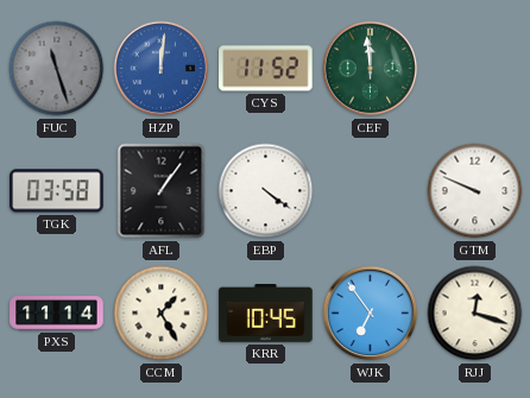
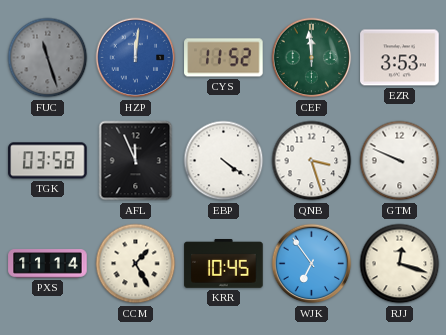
EZR: none -> 3:53 (400, 58)
AFL: 1:06 -> 11:56 (136, 161)
QNB: none -> 3:27 (312, 161)
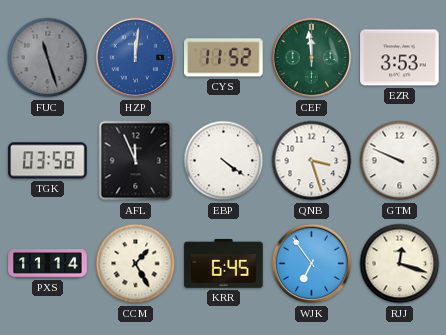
KRR: 10:45 -> 6:45 (224, 264)
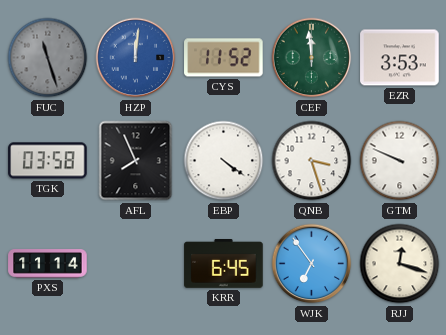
AFL: 11:56 -> 7:56 (136, 161)
CCM: 1:25 -> none (136, 264)
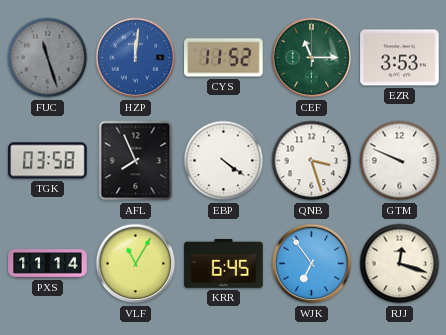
CEF: 11:59 -> 11:15 (312, 58)
VLF: none -> 11:05 (136, 264)
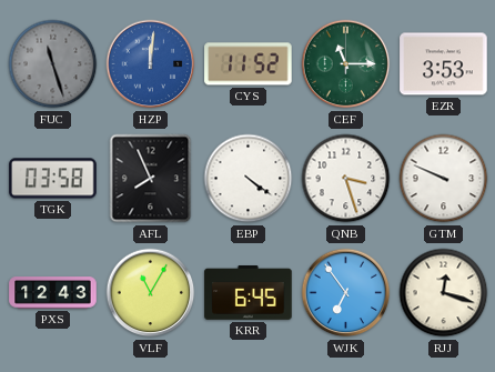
PXS: 11:14 -> 12:43 (53, 293)
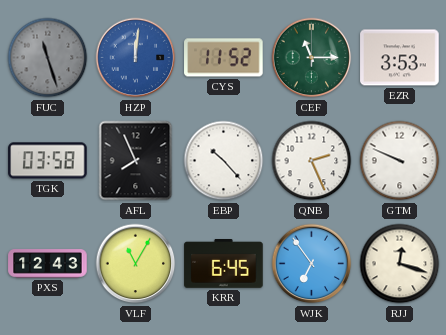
EBP: 4:21 -> 10:23 (224, 161)
QNB: 3:27 -> 2:26 (312, 161)
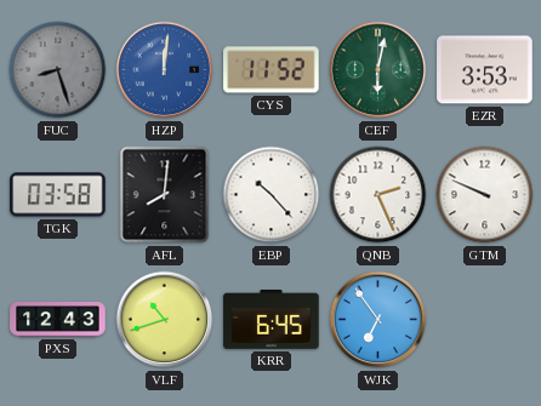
FUC: 11:27 -> 8:27 (58, 70)
CEF: 11:15 -> 6:02 (378, 70)
AFL: 7:56 -> 8:01 (165, 195)
VLF: 11:05 -> 10:42 (165, 320)
RJJ: 12:18 -> none (400, 264)
